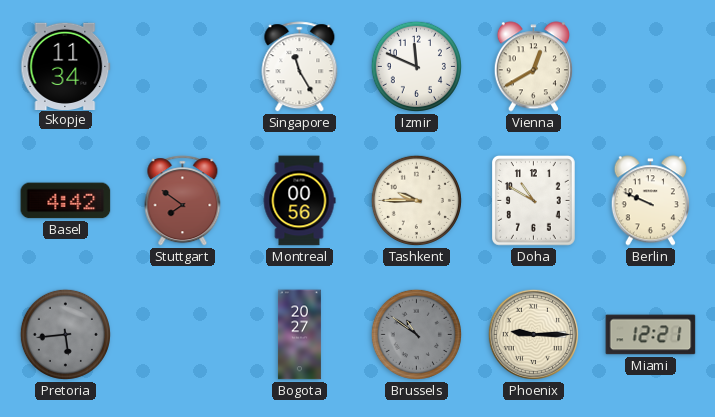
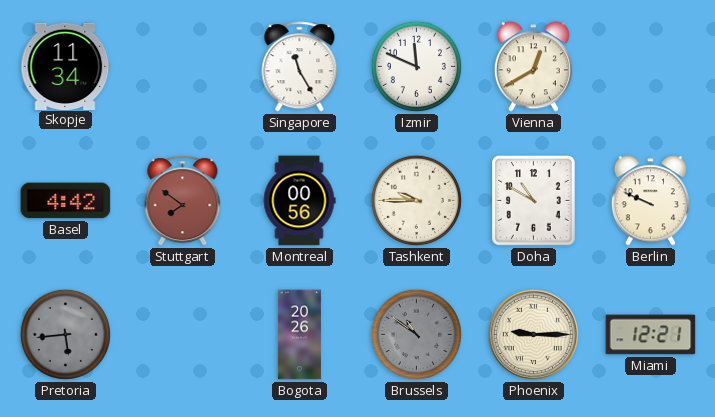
Bogota: 20:27 -> 20:26 (299, 335)
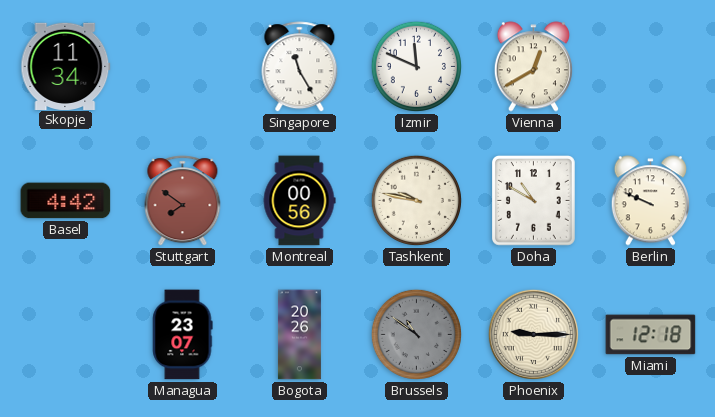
Tashkent: 9:45 -> 9:47 (416, 200)
Pretoria: 5:44 -> none (65, 334)
Managua: none -> 23:07 (183, 335)
Miami: 12:21 -> 12:18 (651, 335)
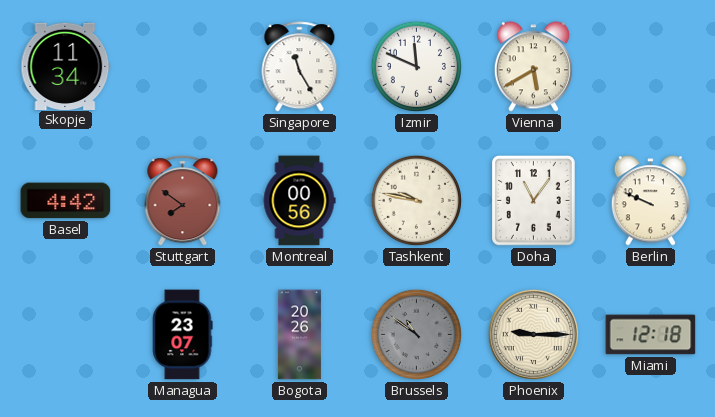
Vienna: 12:40 -> 5:40 (533, 67)
Doha: 10:50 -> 11:06 (534, 201)
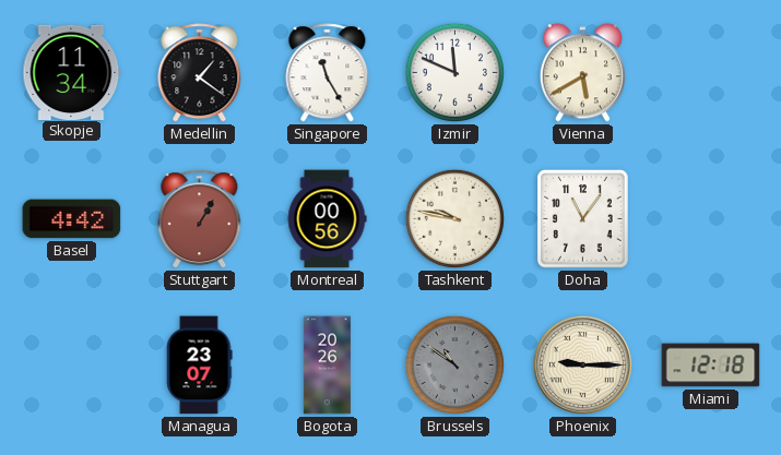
Medellin: none -> 1:21 (200, 73)
Stuttgart: 7:51 -> 1:05 (200, 219)
Berlin: 9:49 -> none (650, 201)
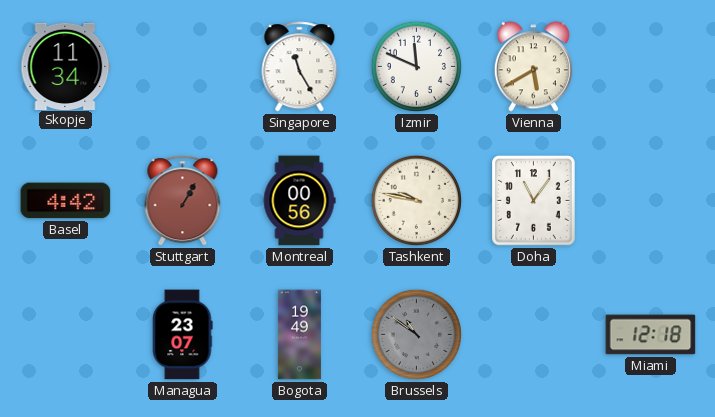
Medellin: 1:21 -> none (200, 73)
Bogota: 20:26 -> 19:49 (299, 335)
Phoenix: 9:15 -> none (582, 364)
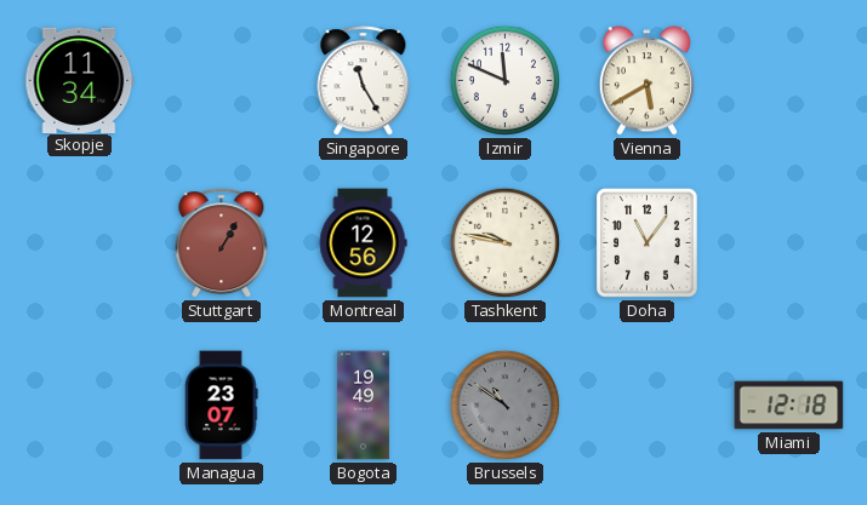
Basel: 4:42 -> none (66, 201)
Montreal: 00:56 -> 12:56 (363, 243)
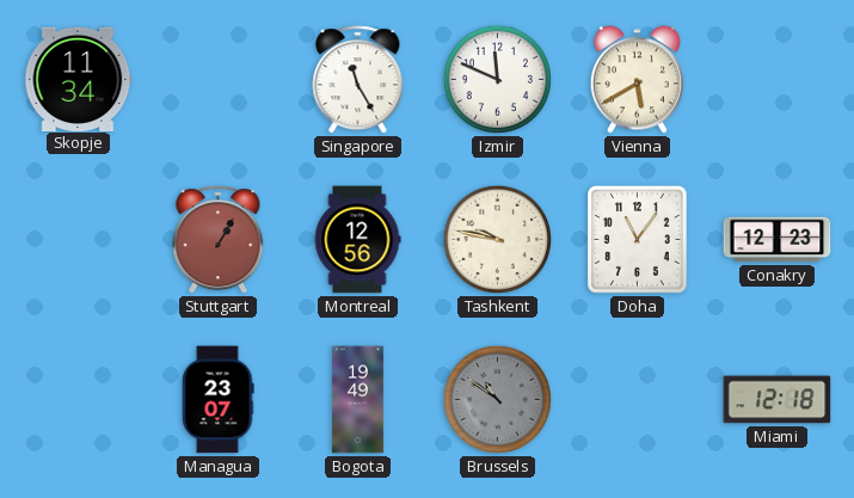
Conakry: none -> 12:23 (778, 240)
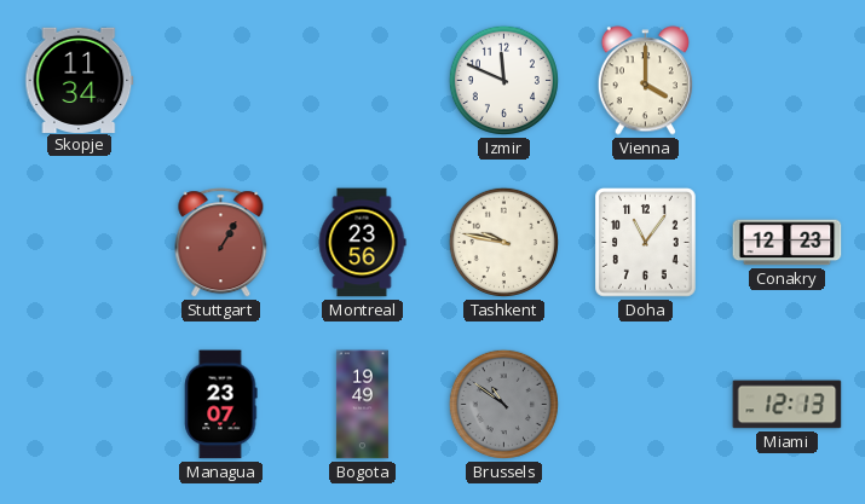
Singapore: 11:25 -> none (358, 80)
Vienna: 5:40 -> 4:00 (645, 81)
Montreal: 12:56 -> 23:56 (362, 243)
Miami: 12:18 -> 12:13 (788, 405)
